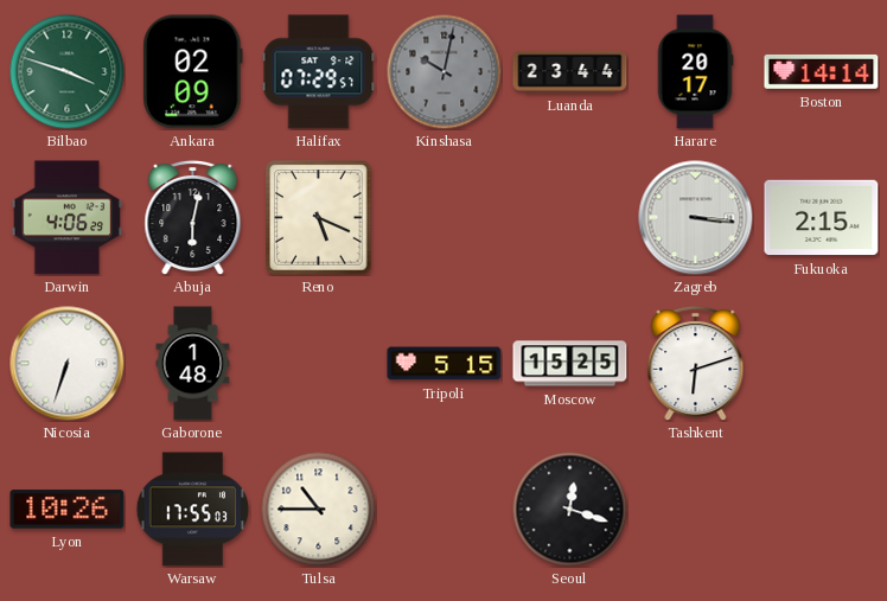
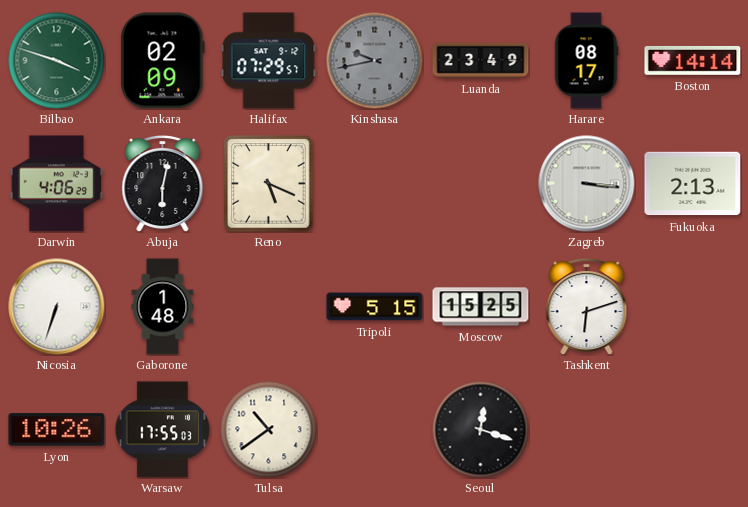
Kinshasa: 10:02 -> 9:43 (374, 60)
Luanda: 23:44 -> 23:49 (481, 60)
Harare: 20:17 -> 08:17 (586, 61)
Fukuoka: 2:15 -> 2:13 (693, 184)
Tulsa: 10:45 -> 10:39 (268, 429)
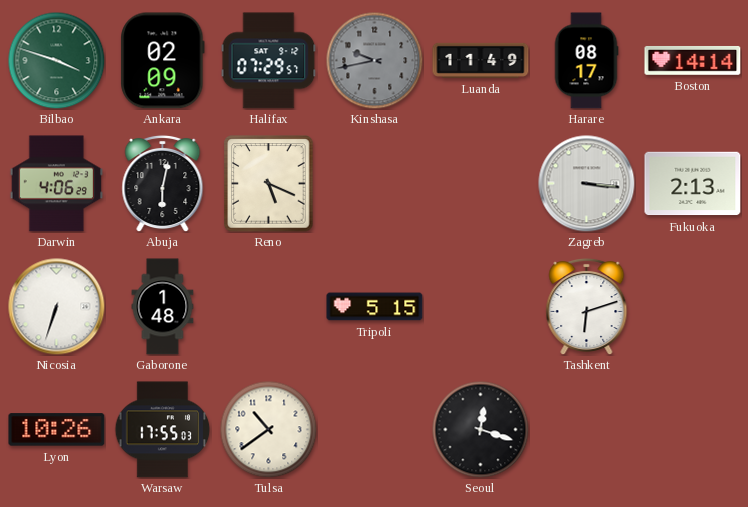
Luanda: 23:49 -> 11:49 (481, 60)
Moscow: 15:25 -> none (481, 307)
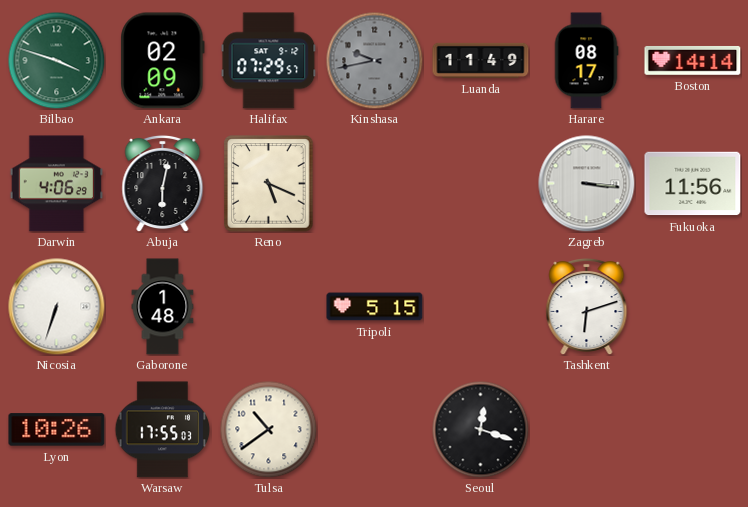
Fukuoka: 2:13 -> 11:56 (693, 184)
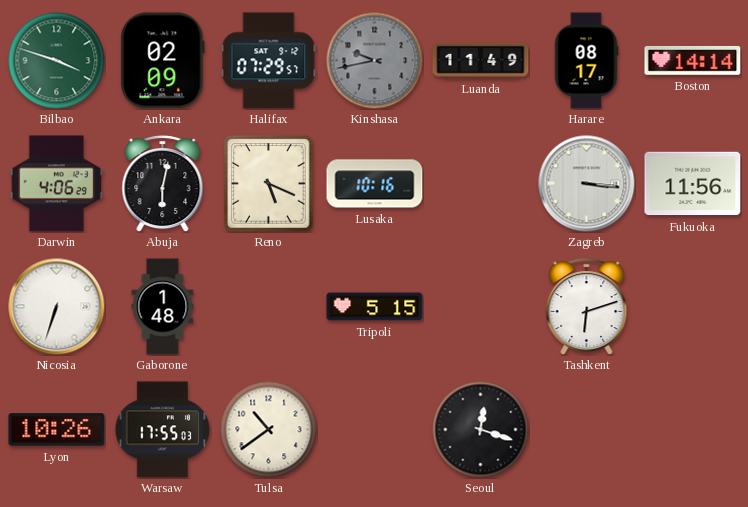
Lusaka: none -> 10:16 (375, 184)
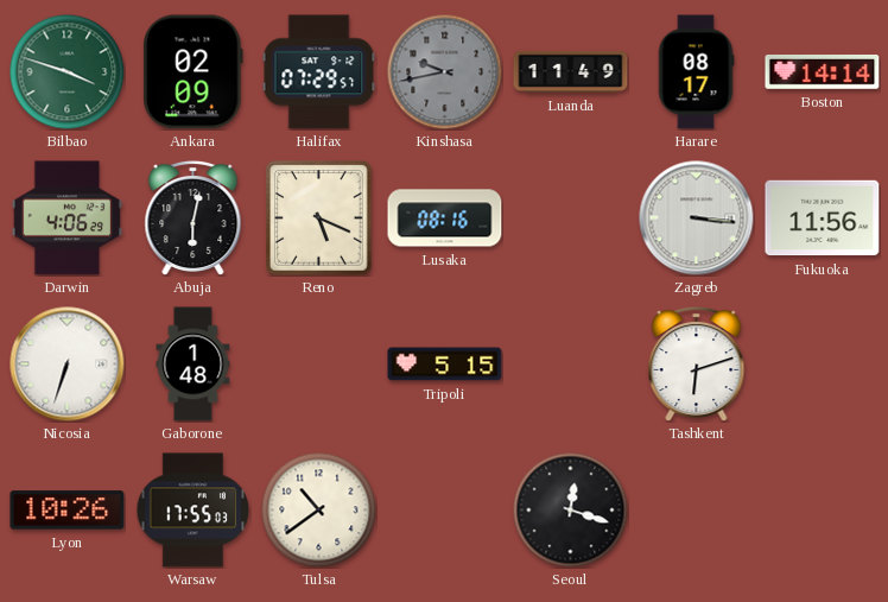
Lusaka: 10:16 -> 08:16 (445, 218)
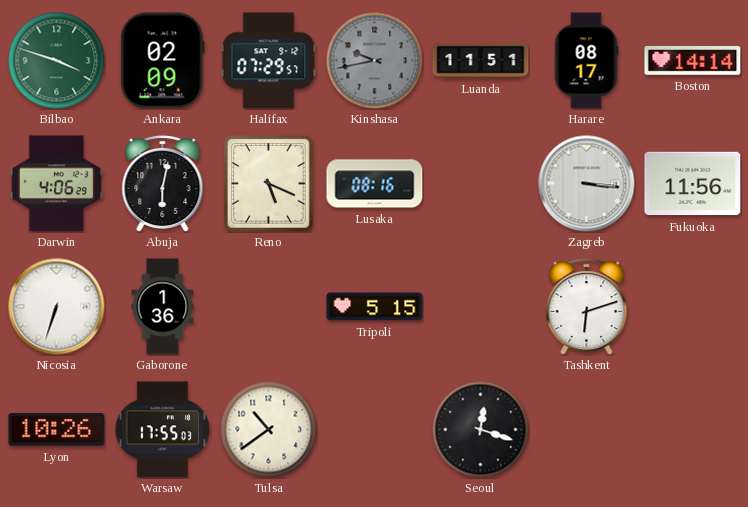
Luanda: 11:49 -> 11:51 (481, 60)
Gaborone: 1:48 -> 1:36 (163, 307)
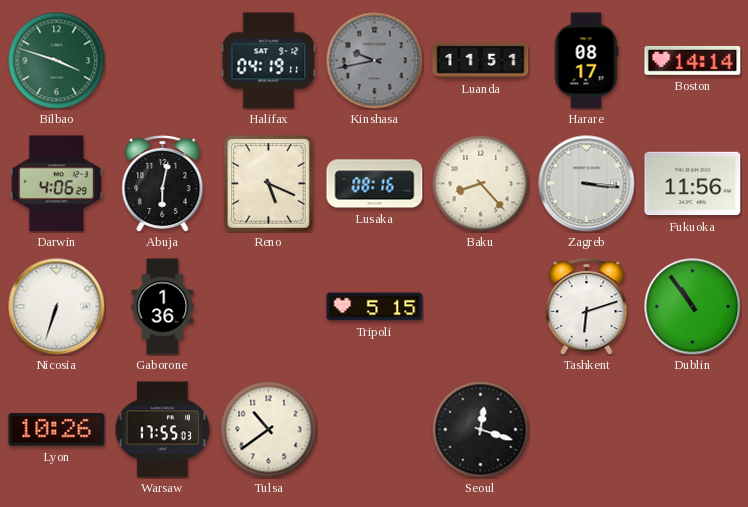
Ankara: 02:09 -> none (163, 61)
Halifax: 07:29 -> 04:19 (269, 61)
Baku: none -> 8:23 (480, 183)
Dublin: none -> 10:54 (693, 307)
